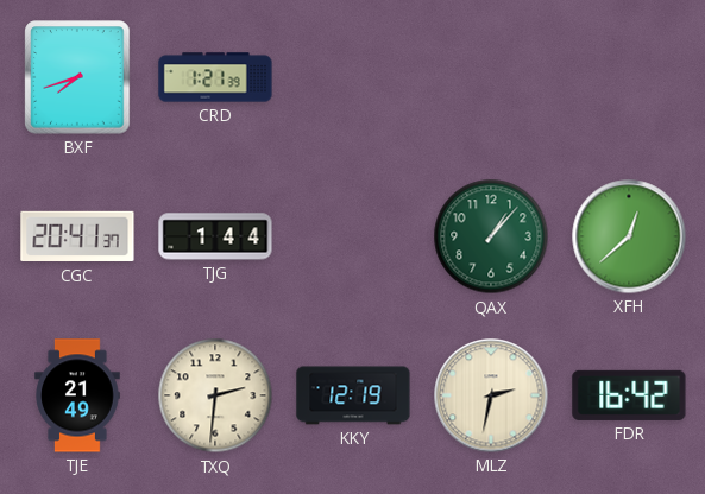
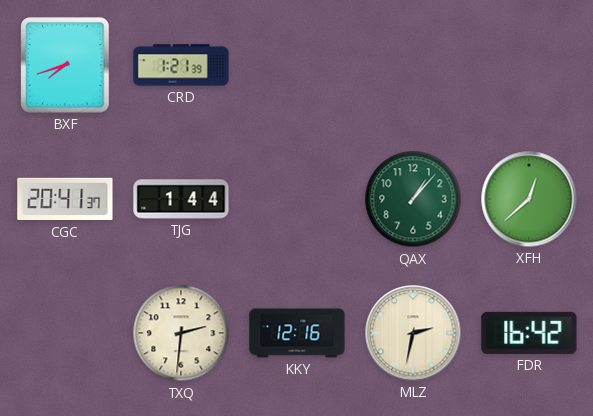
TJE: 21:49 -> none (77, 395)
KKY: 12:19 -> 12:16 (297, 333)
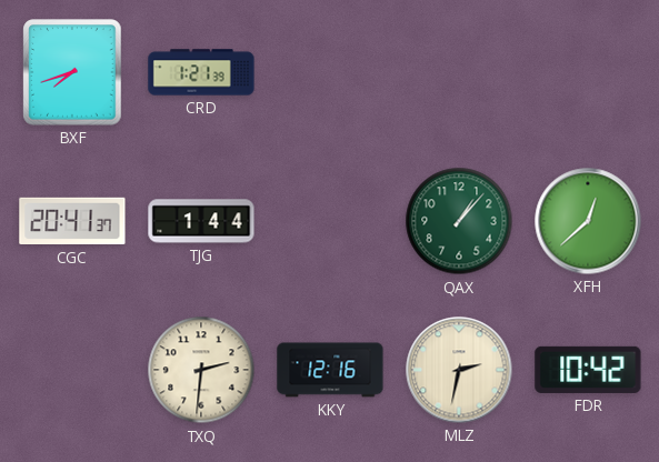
FDR: 16:42 -> 10:42 (588, 370)
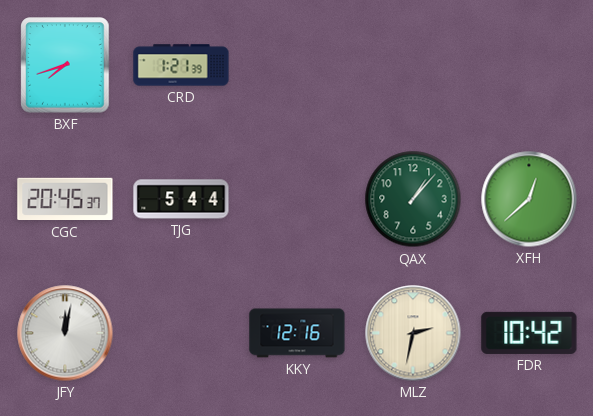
CGC: 20:41 -> 20:45 (65, 199)
TJG: 1:44 -> 5:44 (181, 199)
JFY: none -> 12:02 (65, 333)
TXQ: 2:31 -> none (201, 370)
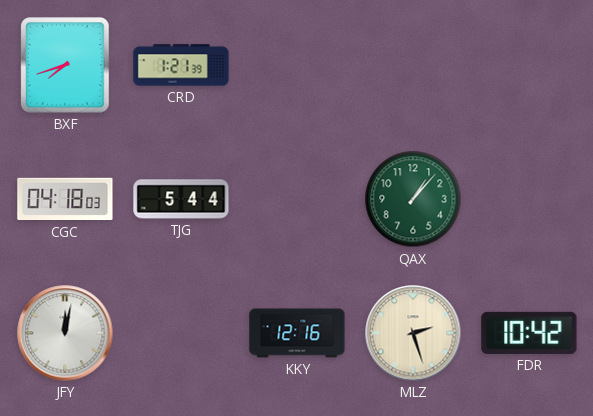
CGC: 20:45 -> 04:18 (65, 199)
XFH: 12:38 -> none (529, 199)
MLZ: 2:32 -> 2:27 (413, 333)
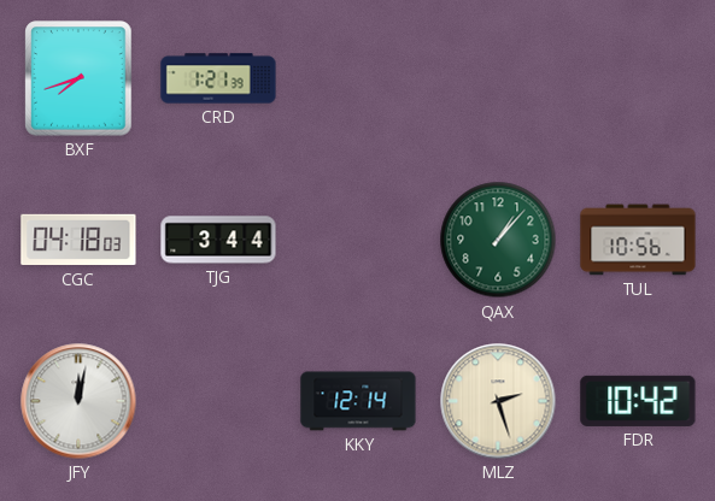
TJG: 5:44 -> 3:44 (218, 240)
TUL: none -> 10:56 (638, 240)
KKY: 12:16 -> 12:14 (358, 401)
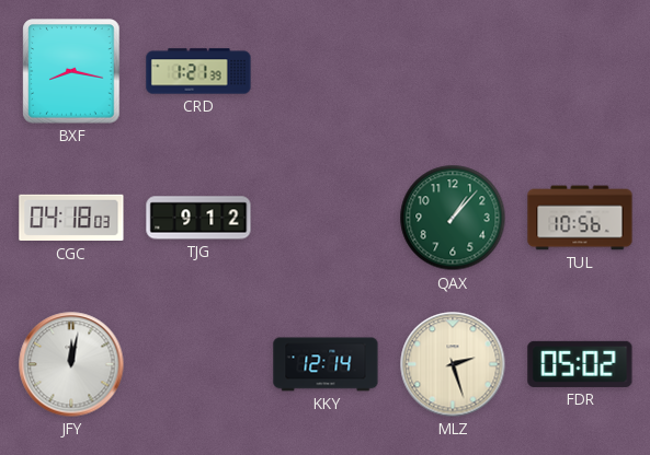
BXF: 7:42 -> 8:17 (71, 71)
TJG: 3:44 -> 9:12 (198, 218)
FDR: 10:42 -> 05:02 (580, 364)
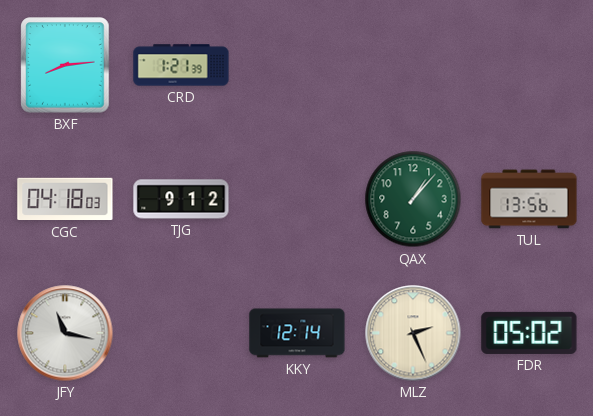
BXF: 8:17 -> 8:14 (65, 65)
TUL: 10:56 -> 13:56 (529, 199)
JFY: 12:02 -> 11:17 (65, 333)
MLZ: 2:27 -> 2:26 (413, 333)
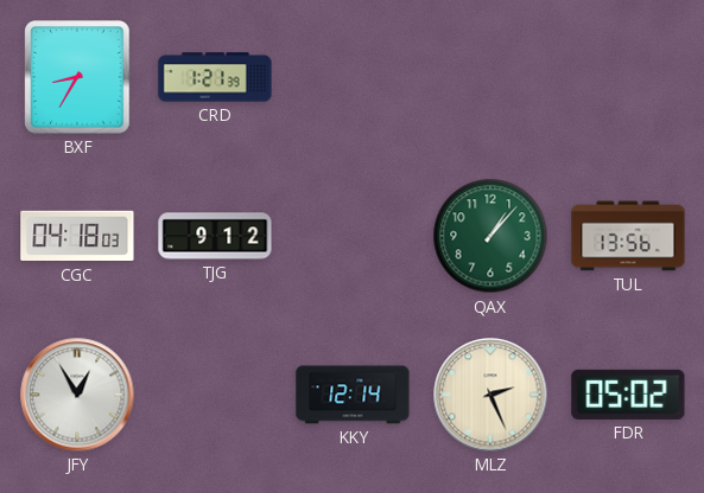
BXF: 8:14 -> 8:35 (77, 77)
JFY: 11:17 -> 12:55 (77, 395)
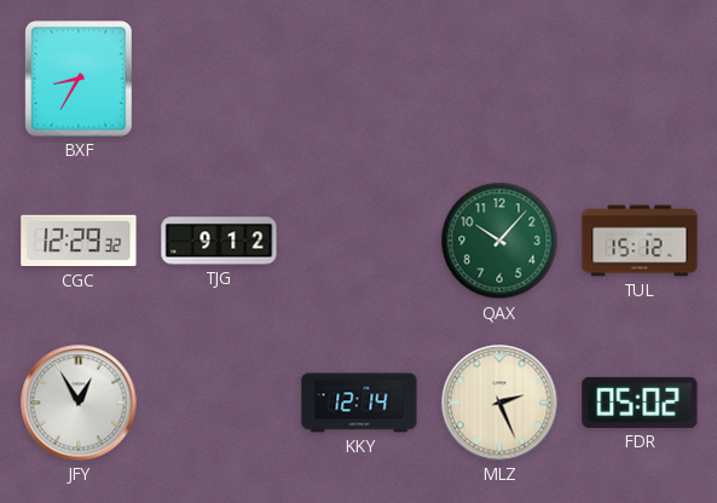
CRD: 1:21 -> none (215, 77)
CGC: 04:18 -> 12:29 (79, 241)
QAX: 1:07 -> 10:07 (499, 241)
TUL: 13:56 -> 15:12 (640, 241)
